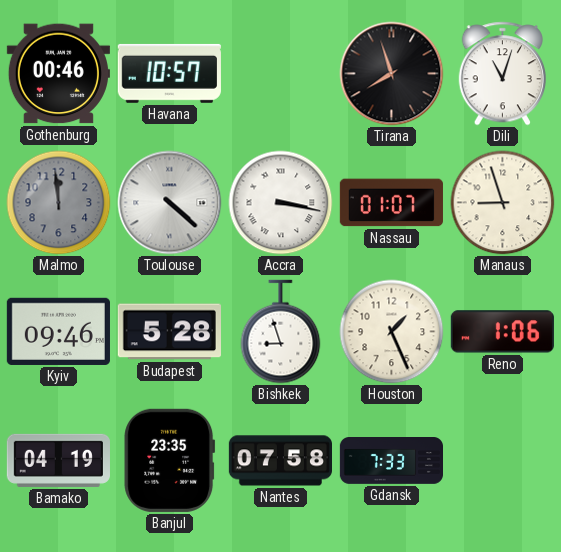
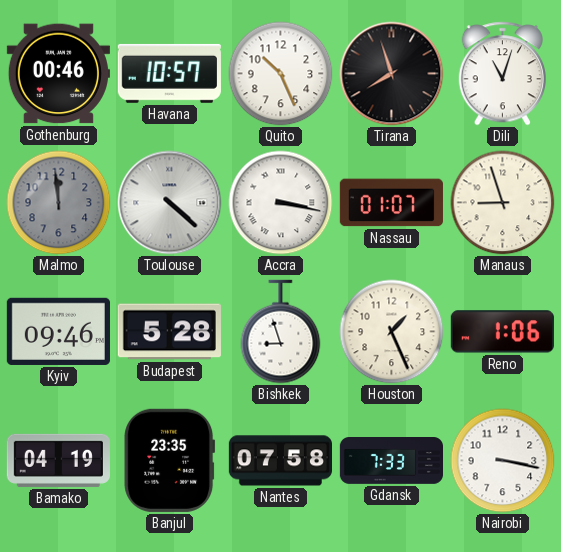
Quito: none -> 10:26 (281, 74)
Nairobi: none -> 3:17 (503, 461)
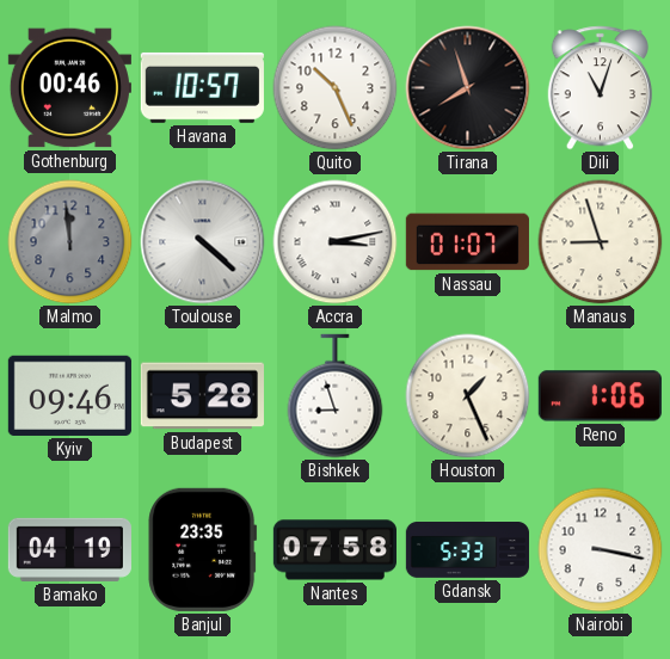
Accra: 3:17 -> 3:13 (336, 242)
Gdansk: 7:33 -> 5:33 (467, 550)
